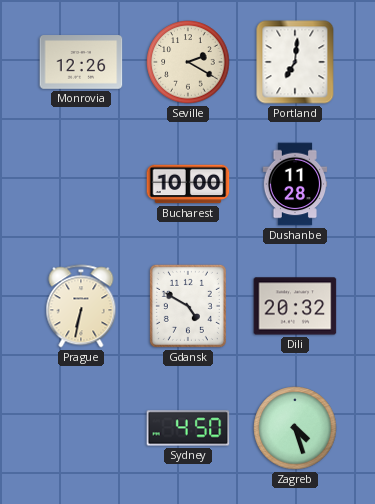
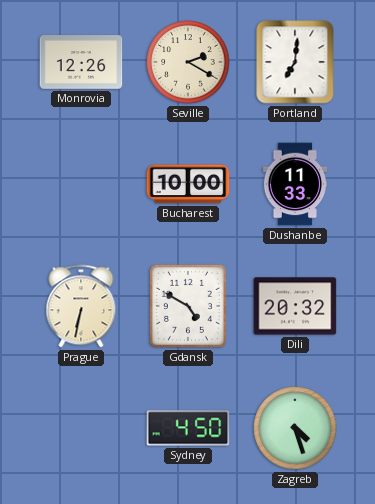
Dushanbe: 11:28 -> 11:33 (295, 184)
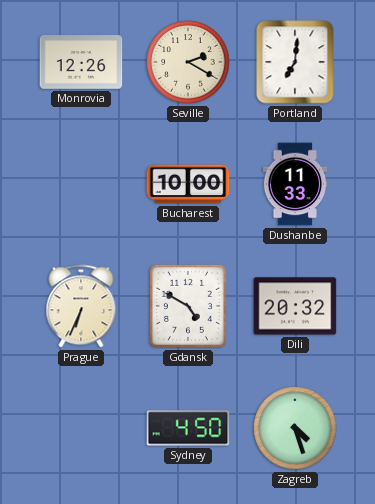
Prague: 6:32 -> 6:34 (81, 306)
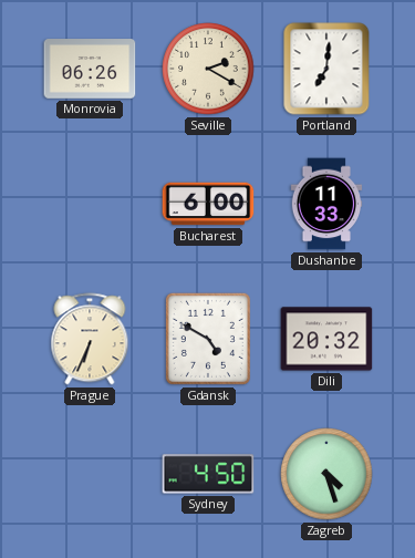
Monrovia: 12:26 -> 06:26 (90, 69)
Bucharest: 10:00 -> 6:00 (208, 204)
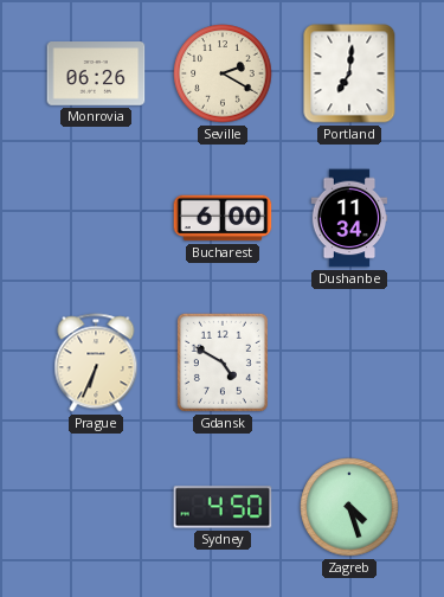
Dushanbe: 11:33 -> 11:34 (349, 218)
Dili: 20:32 -> none (326, 339)
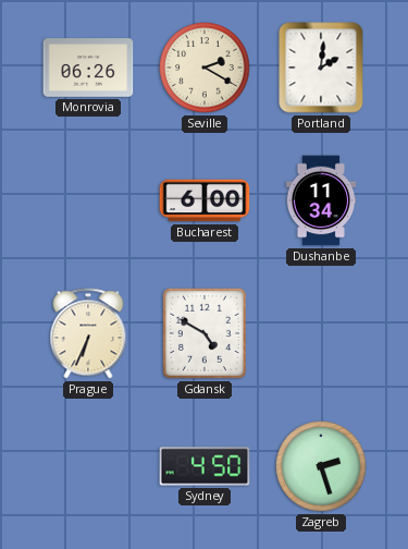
Portland: 7:01 -> 2:01 (321, 68)
Zagreb: 4:27 -> 2:27 (321, 466)
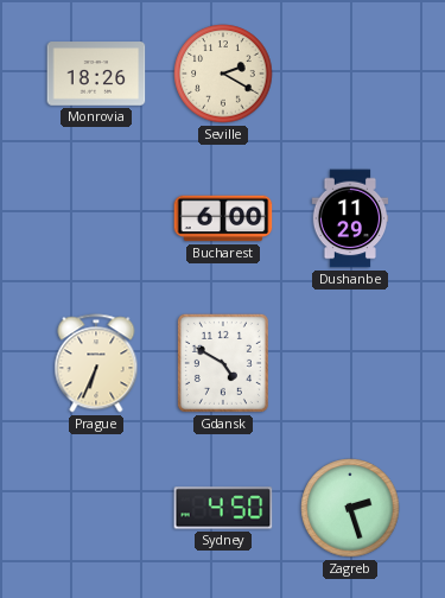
Monrovia: 06:26 -> 18:26 (96, 74)
Portland: 2:01 -> none (321, 68)
Dushanbe: 11:34 -> 11:29 (350, 218)
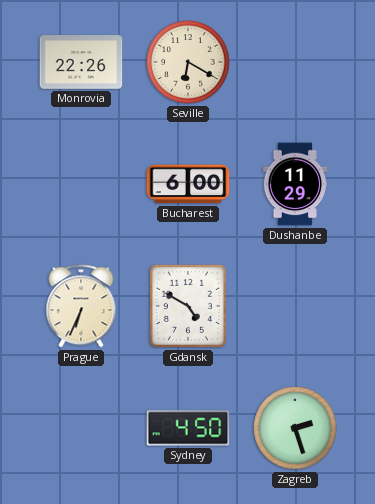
Monrovia: 18:26 -> 22:26 (81, 62)
Seville: 2:20 -> 6:20 (188, 62)
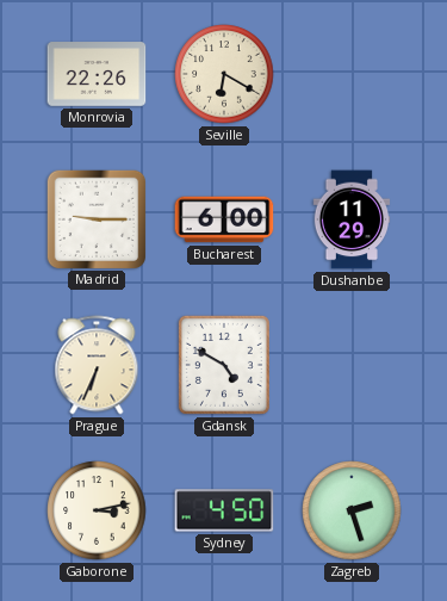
Madrid: none -> 9:15 (95, 218)
Gaborone: none -> 3:13 (97, 510)
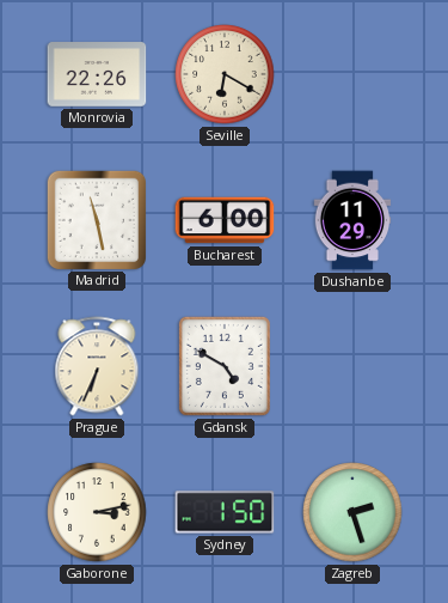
Madrid: 9:15 -> 11:28 (96, 219)
Sydney: 4:50 -> 1:50 (225, 512)
